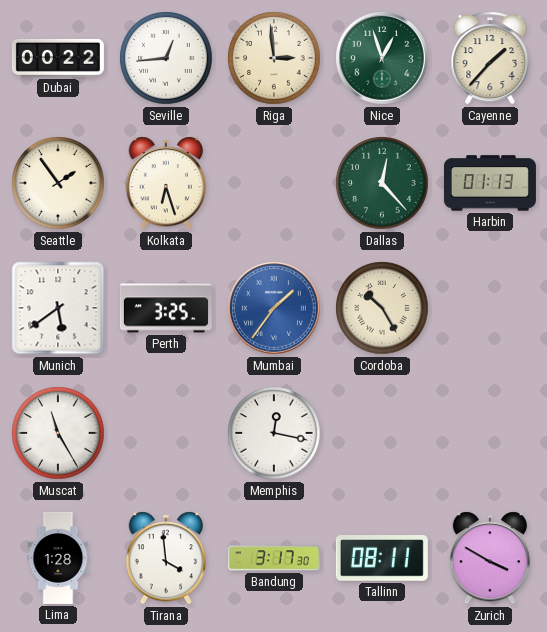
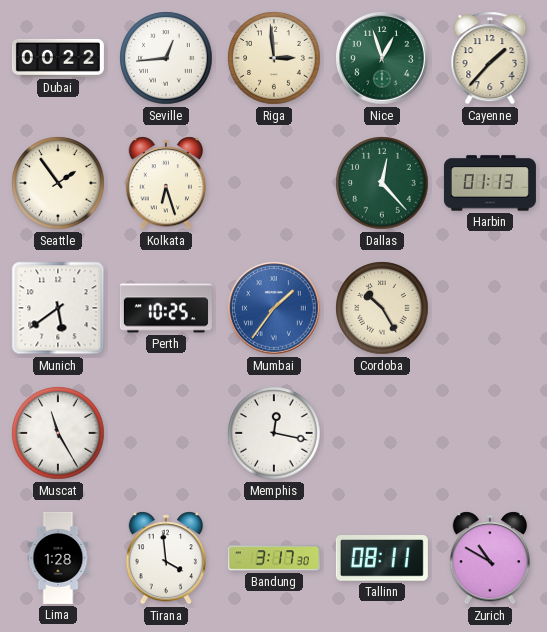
Perth: 3:25 -> 10:25 (166, 308)
Zurich: 3:50 -> 10:50 (490, 558)
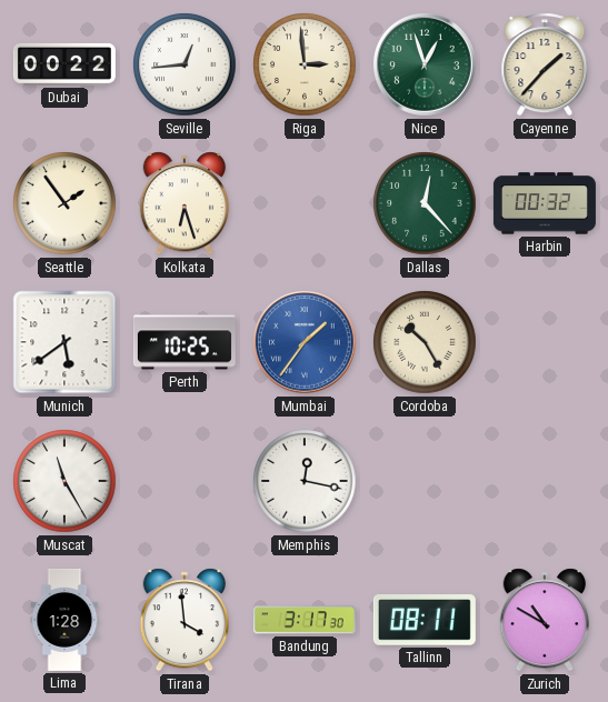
Harbin: 01:13 -> 00:32 (545, 203)
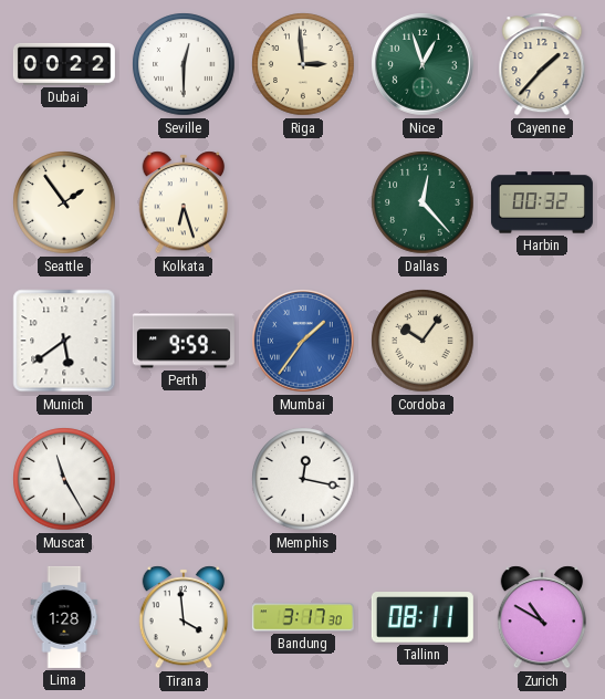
Seville: 12:44 -> 12:30 (184, 64)
Perth: 10:25 -> 9:59 (184, 341)
Cordoba: 10:25 -> 10:06 (423, 341)
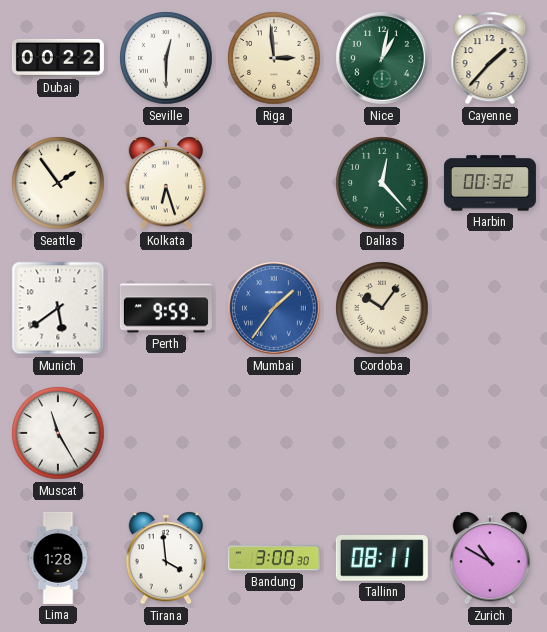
Nice: 12:57 -> 1:02 (383, 59)
Memphis: 12:17 -> none (303, 479)
Bandung: 3:17 -> 3:00 (274, 558)
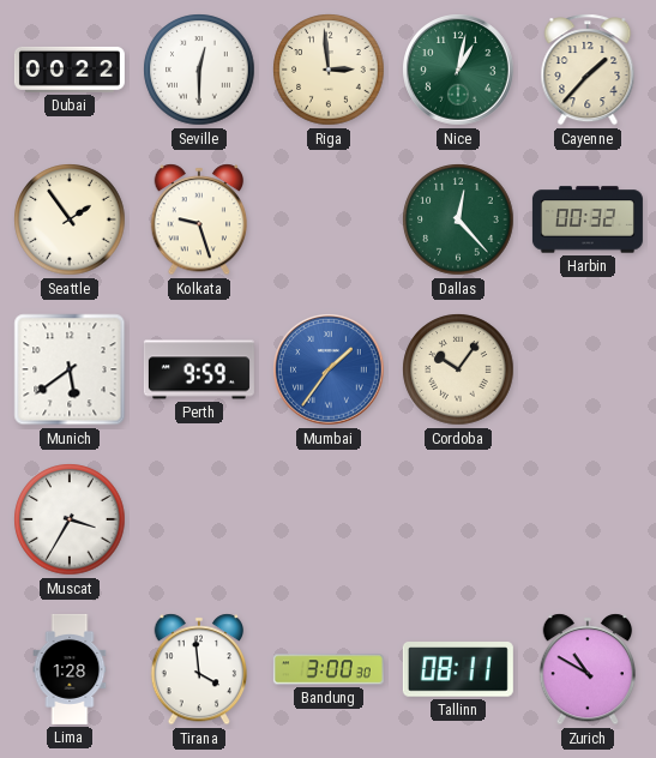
Kolkata: 6:27 -> 9:27 (199, 219)
Muscat: 11:25 -> 3:35 (70, 519)
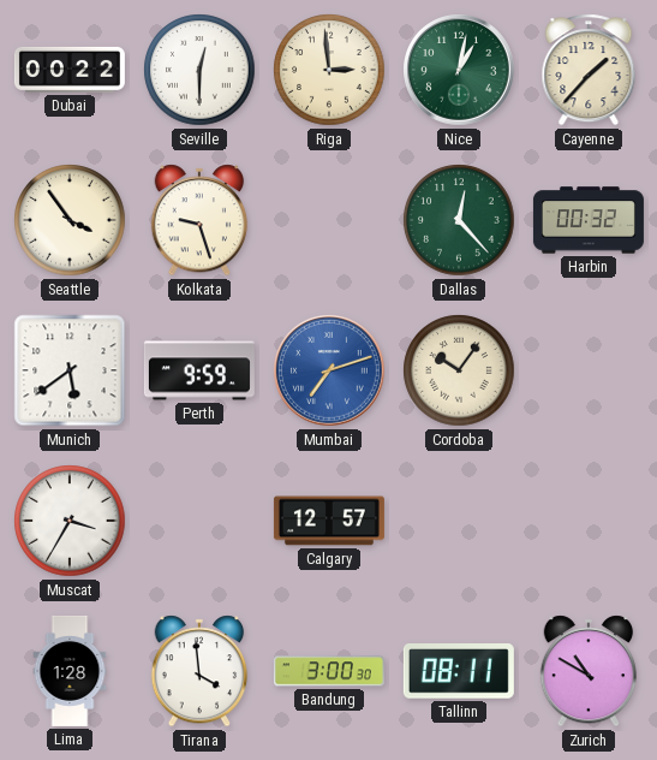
Seattle: 1:54 -> 3:54 (70, 220)
Mumbai: 1:36 -> 7:12 (330, 372)
Calgary: none -> 12:57 (329, 521)
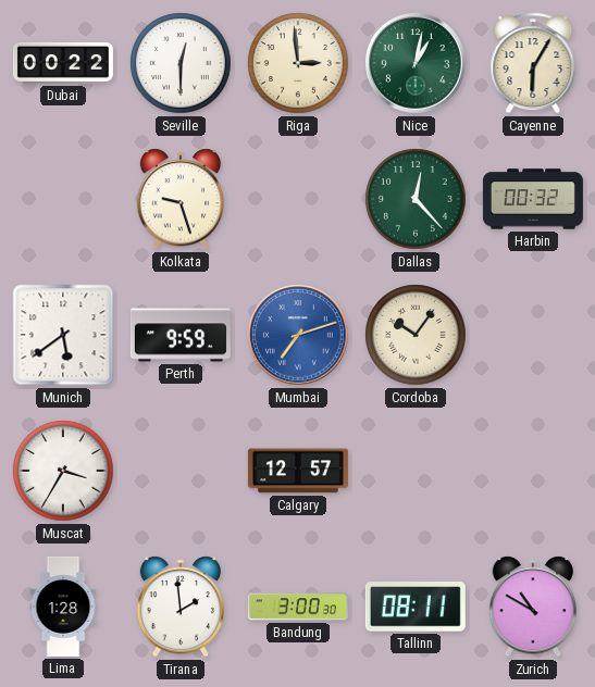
Cayenne: 1:37 -> 6:05 (533, 63)
Seattle: 3:54 -> none (70, 220)
Tirana: 3:59 -> 1:59 (181, 607)
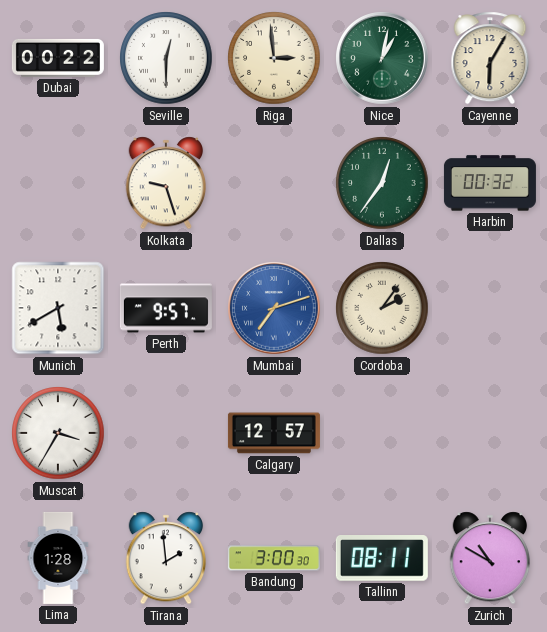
Dallas: 12:23 -> 12:36 (382, 183)
Munich: 5:39 -> 5:40 (58, 308)
Perth: 9:59 -> 9:57 (166, 308)
Cordoba: 10:06 -> 2:06 (382, 308)
